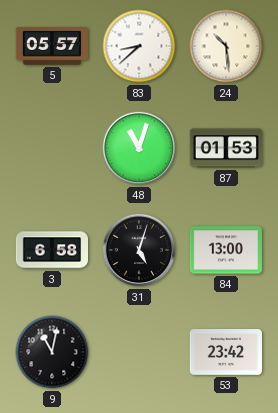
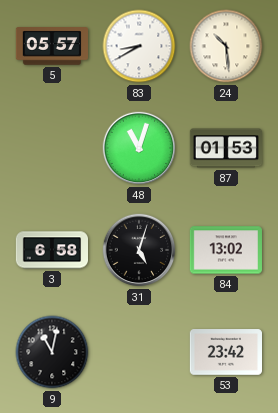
83: 8:38 -> 8:40 (139, 46)
84: 13:00 -> 13:02 (226, 250)
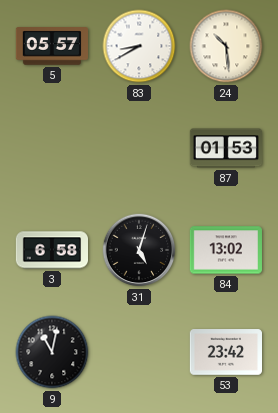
48: 11:03 -> none (139, 148)
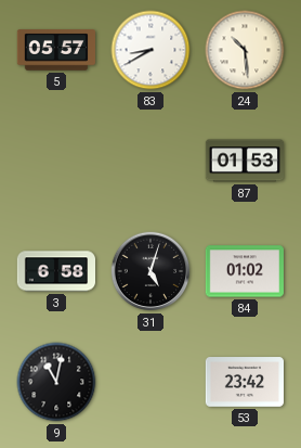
84: 13:02 -> 01:02 (245, 271)
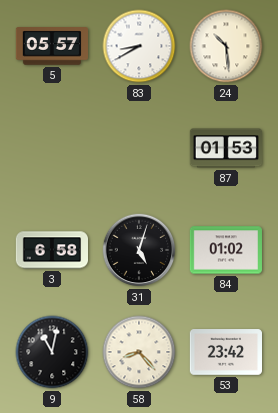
58: none -> 8:23 (139, 352)
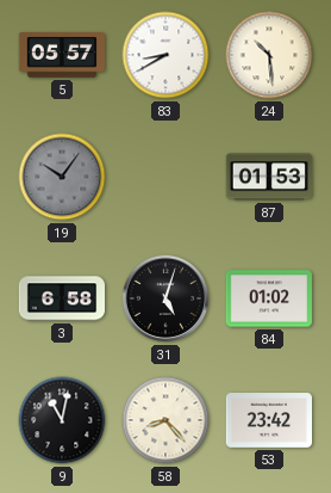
19: none -> 10:06 (62, 177)
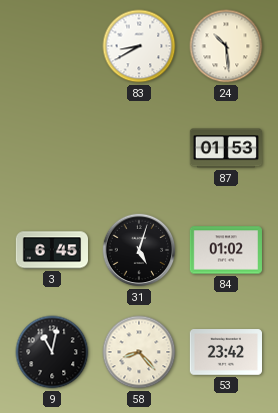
5: 05:57 -> none (61, 55)
19: 10:06 -> none (62, 177)
3: 6:58 -> 6:45 (51, 250)
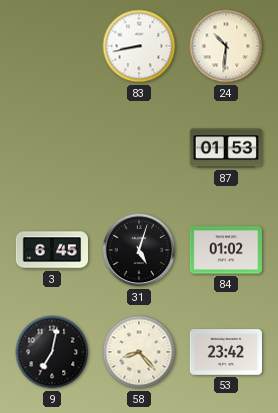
83: 8:40 -> 8:43 (139, 46)
24: 10:29 -> 10:31 (226, 46)
9: 11:02 -> 7:02 (52, 352)
